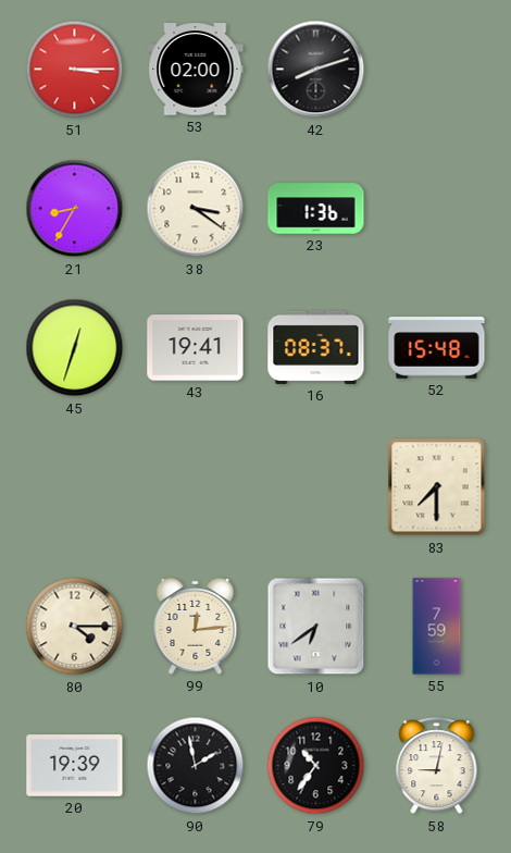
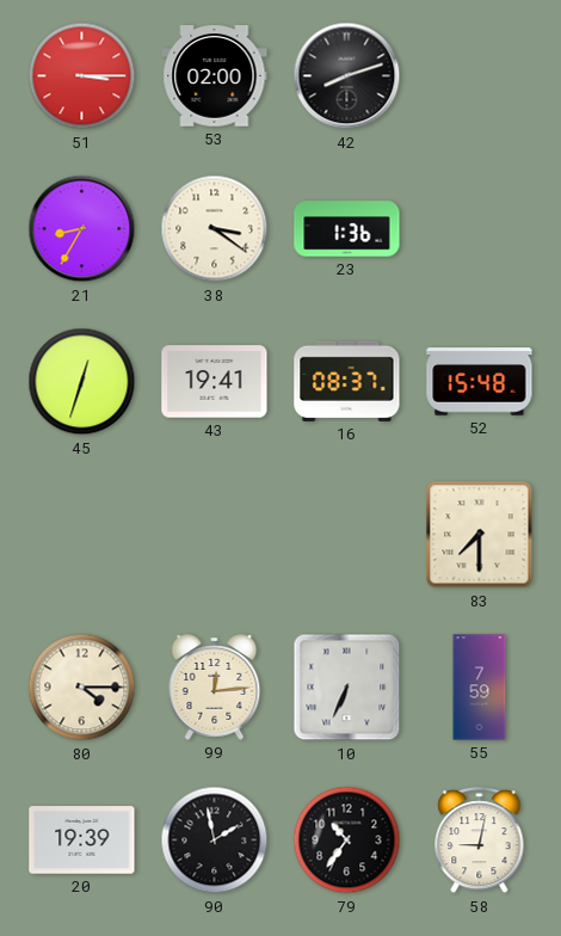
10: 6:39 -> 6:34 (347, 688)
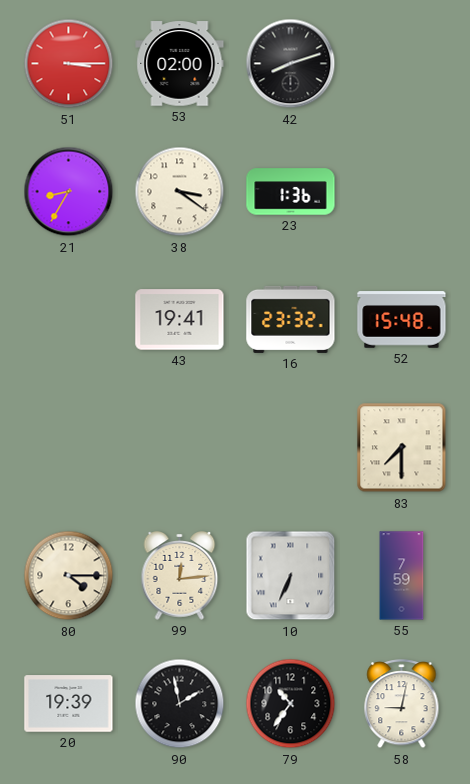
45: 12:33 -> none (82, 382)
16: 08:37 -> 23:32 (291, 319)
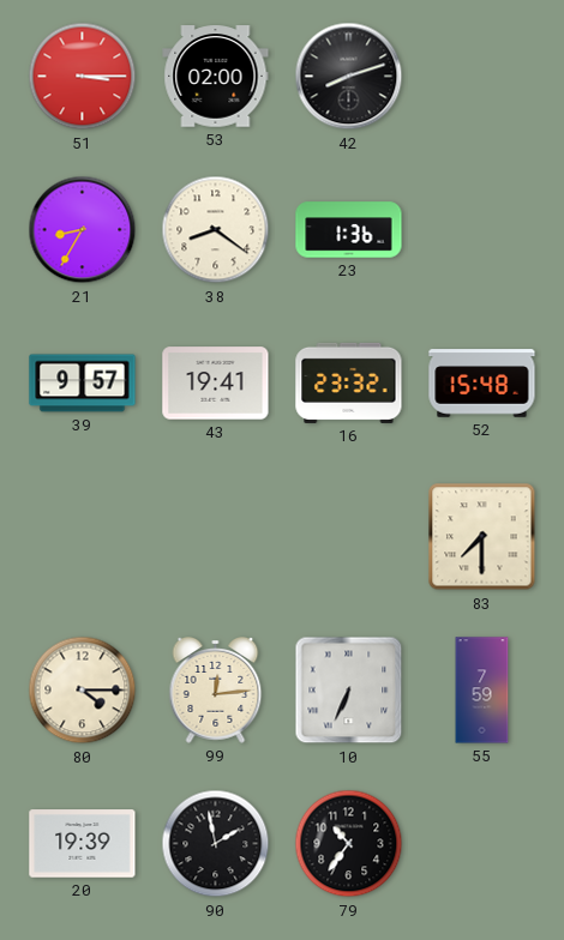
38: 3:21 -> 8:21 (216, 230)
39: none -> 9:57 (83, 384)
58: 9:02 -> none (402, 704)
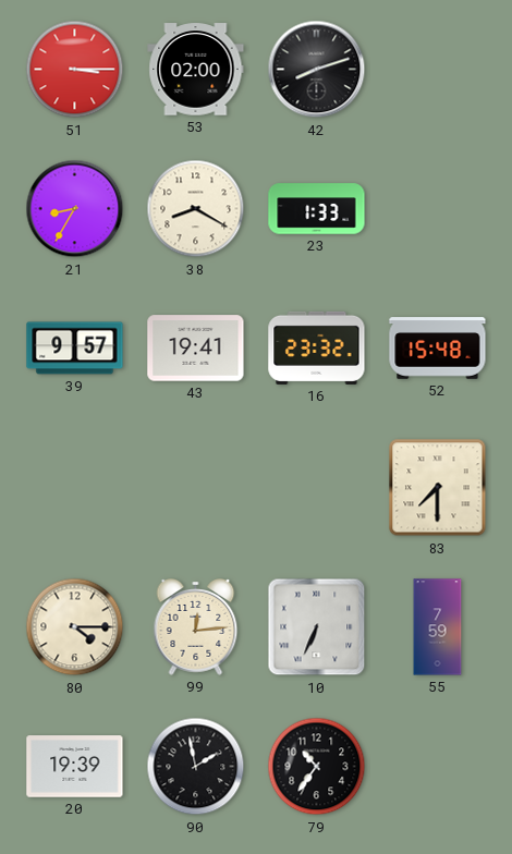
38: 8:21 -> 8:20 (196, 209)
23: 1:36 -> 1:33 (317, 209)
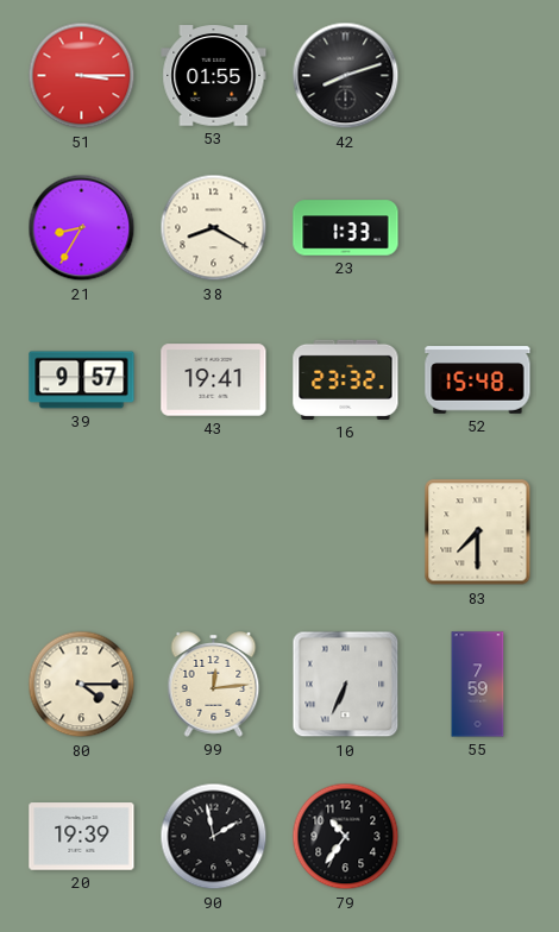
53: 02:00 -> 01:55 (214, 76)
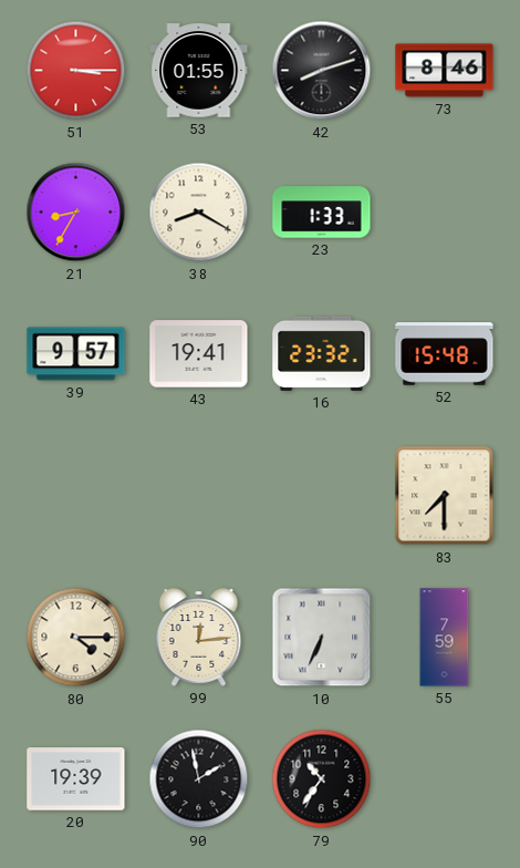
73: none -> 8:46 (445, 71)
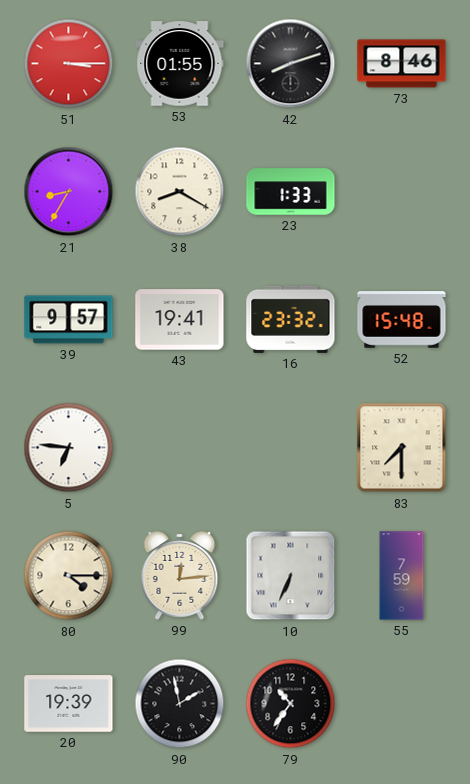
5: none -> 6:46 (69, 448)
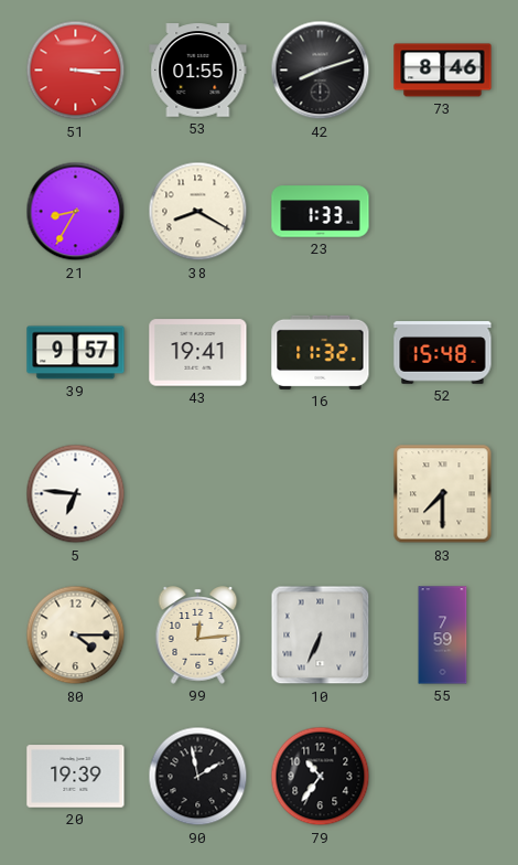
16: 23:32 -> 11:32 (321, 352)
